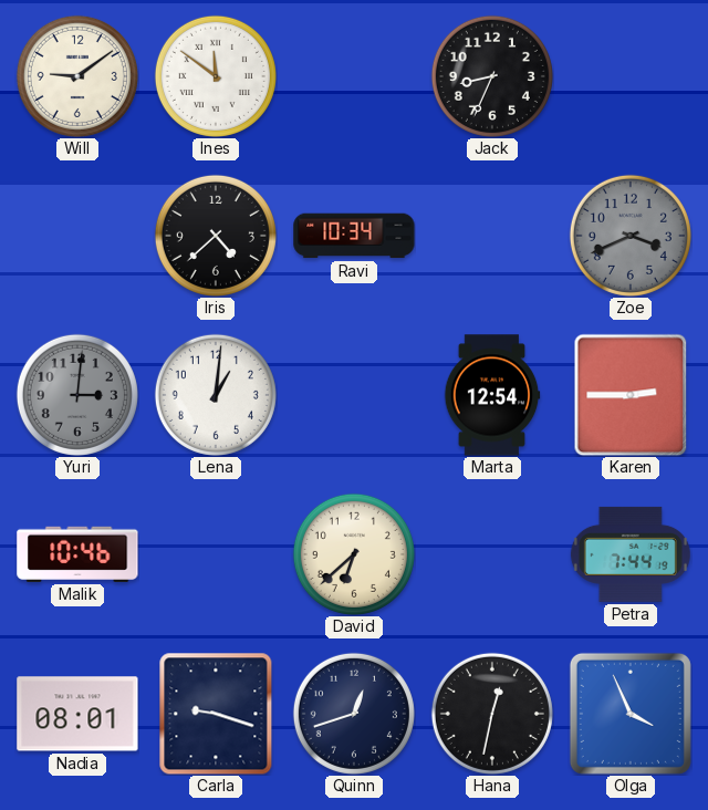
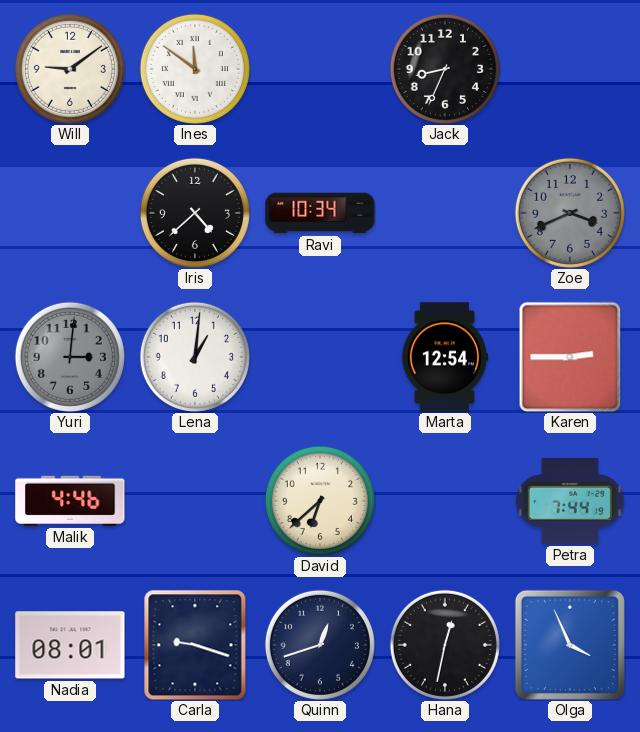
Malik: 10:46 -> 4:46 (70, 501)
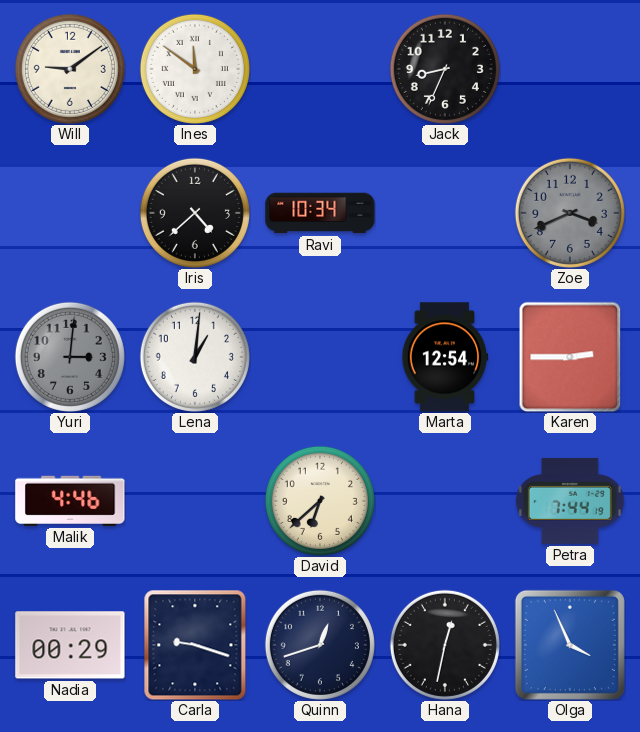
Nadia: 08:01 -> 00:29 (70, 645)
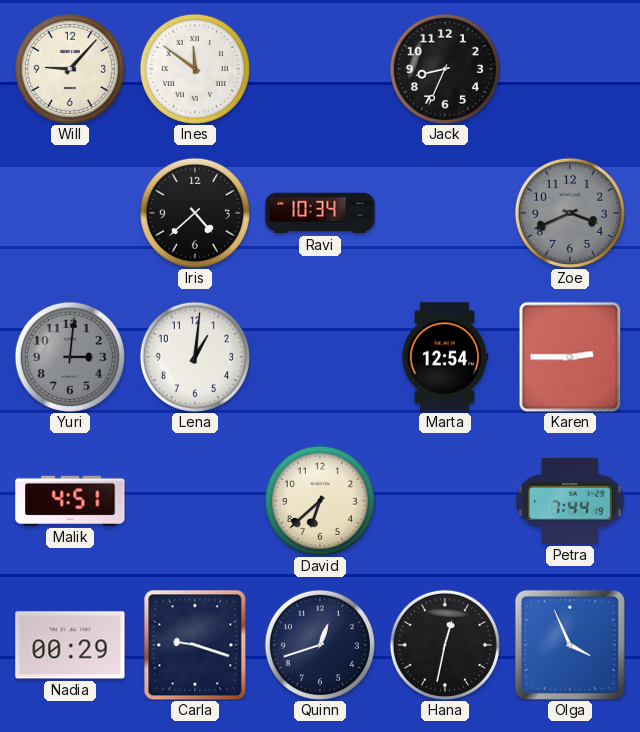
Will: 9:09 -> 9:07 (70, 69)
Malik: 4:46 -> 4:51 (70, 501)
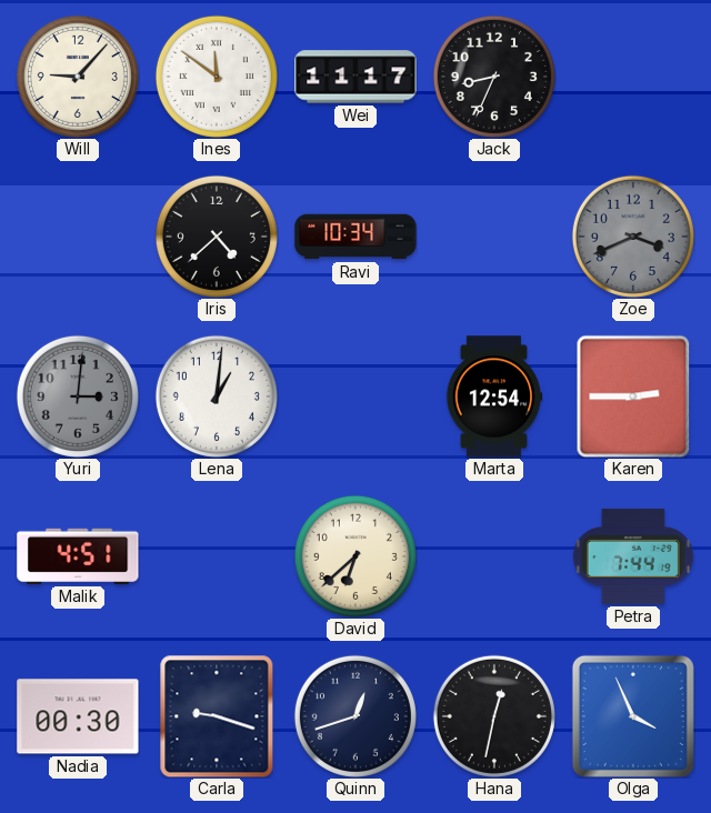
Wei: none -> 11:17 (355, 77)
Nadia: 00:29 -> 00:30 (78, 716)
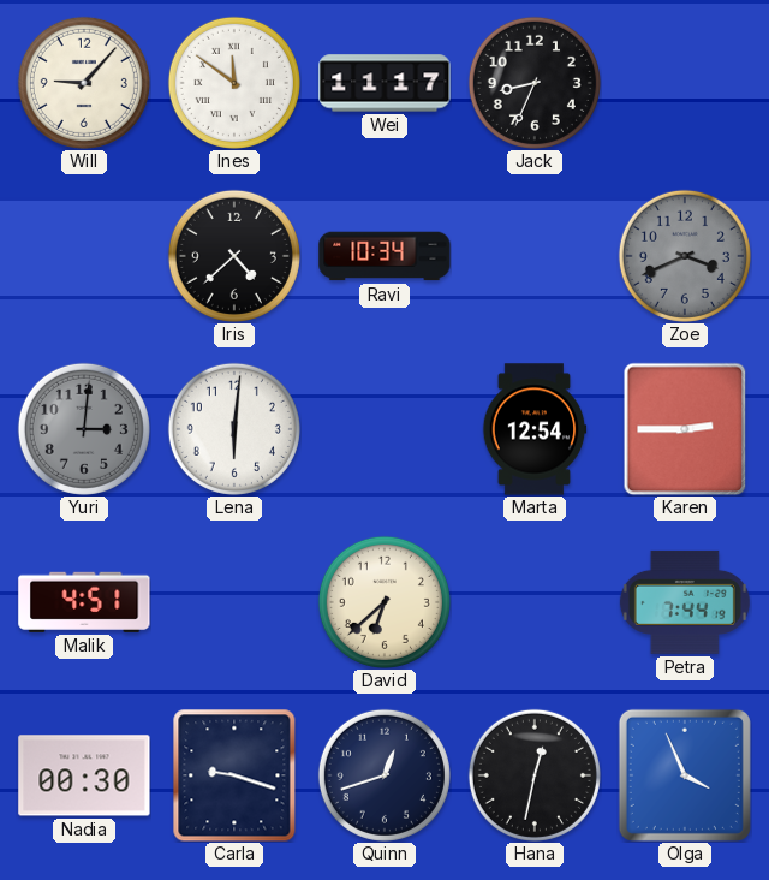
Lena: 1:01 -> 6:01 (234, 429)
